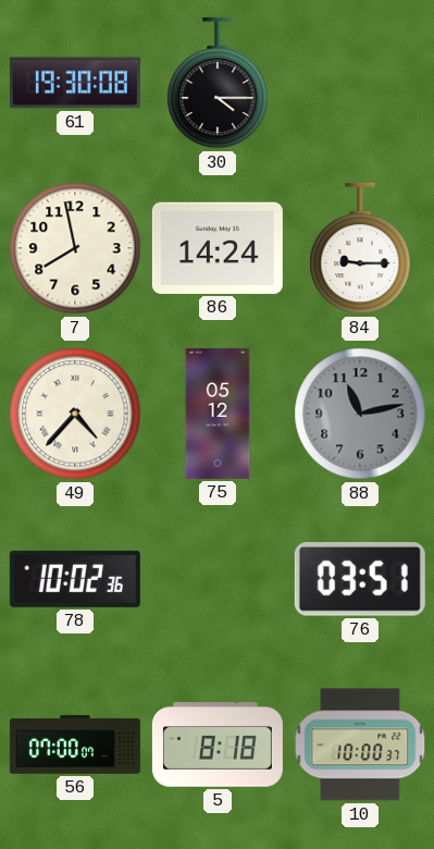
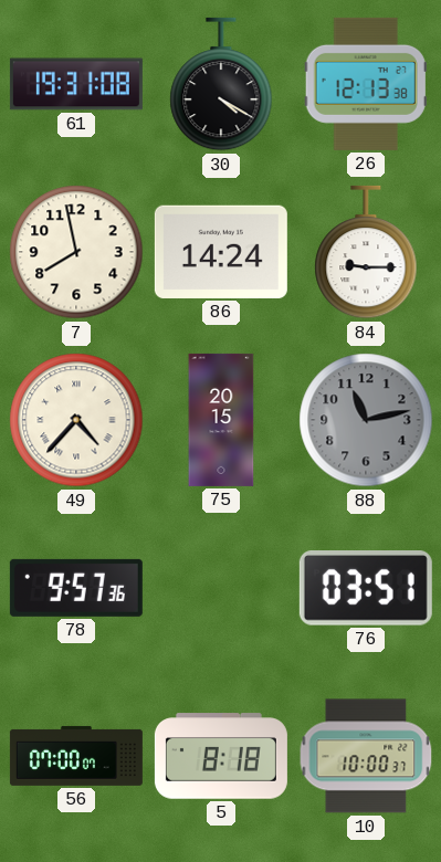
61: 19:30 -> 19:31 (76, 84)
30: 4:15 -> 4:20 (221, 84)
26: none -> 12:13 (366, 84)
75: 05:12 -> 20:15 (221, 420)
78: 10:02 -> 9:57 (76, 588)
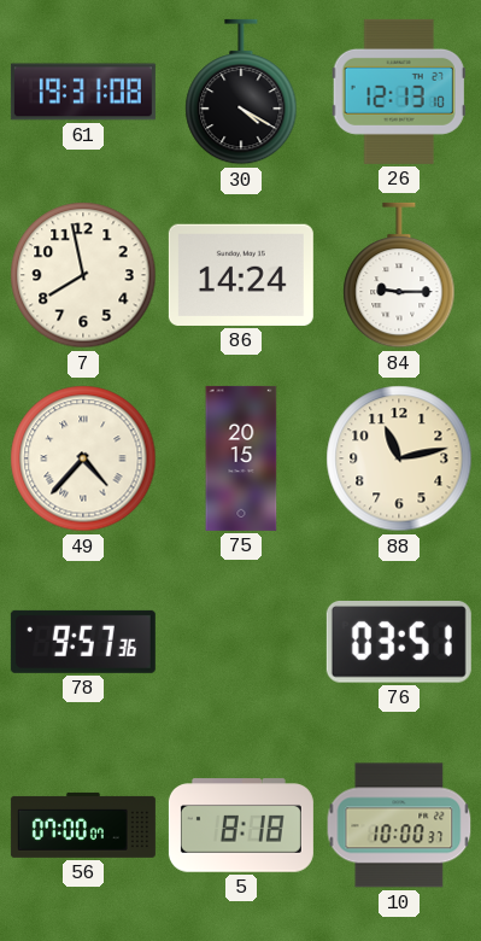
26: 12:13:38 -> 12:13:10 (399, 92)
88 dial: grey -> cream (399, 458)
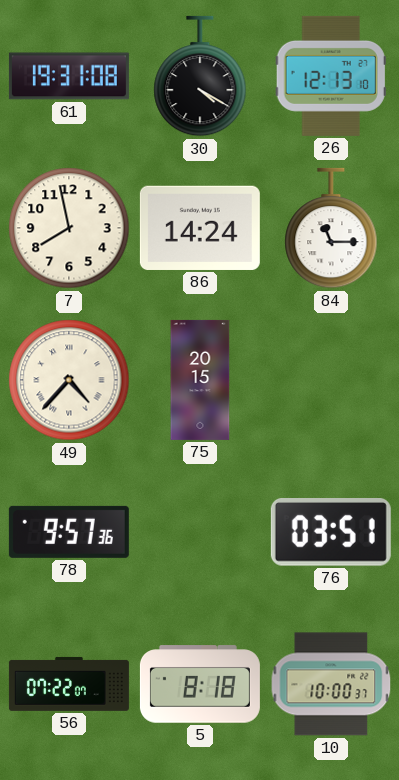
84: 9:15 -> 11:15 (331, 228)
88: 11:13 -> none (399, 458)
56: 07:00 -> 07:22 (69, 684)
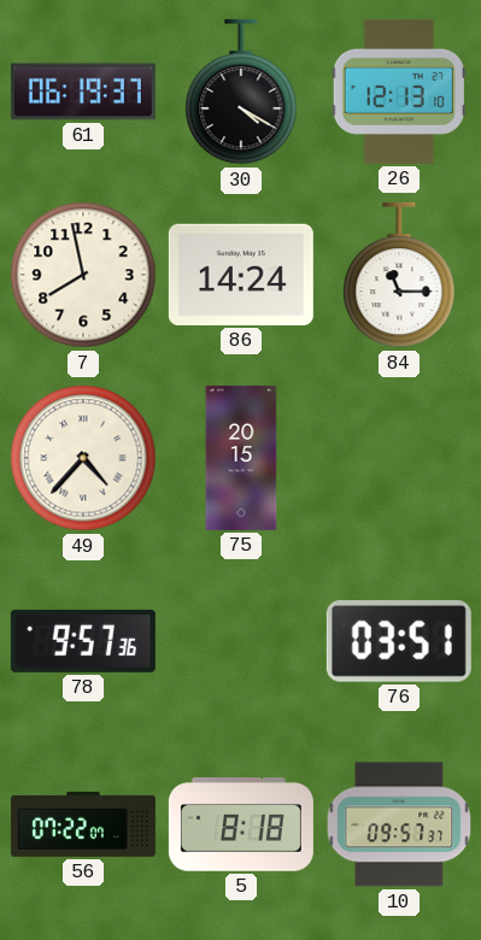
61: 19:31 -> 06:19 (83, 92)
10: 10:00 -> 09:57 (399, 824)
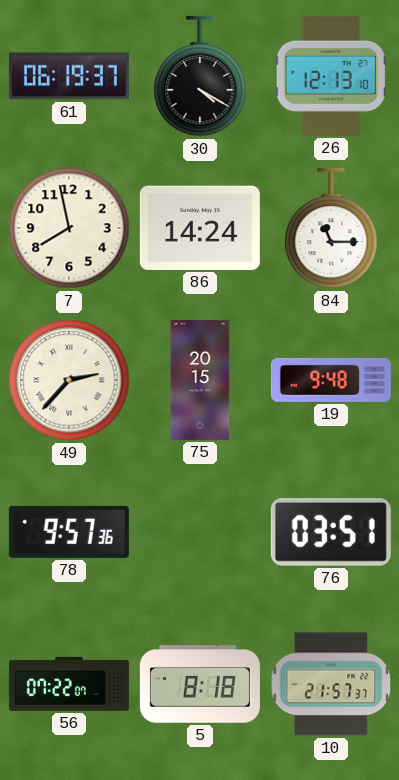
49: 4:37 -> 2:37 (69, 380)
19: none -> 9:48 (331, 380)
10: 09:57 -> 21:57 (331, 684)
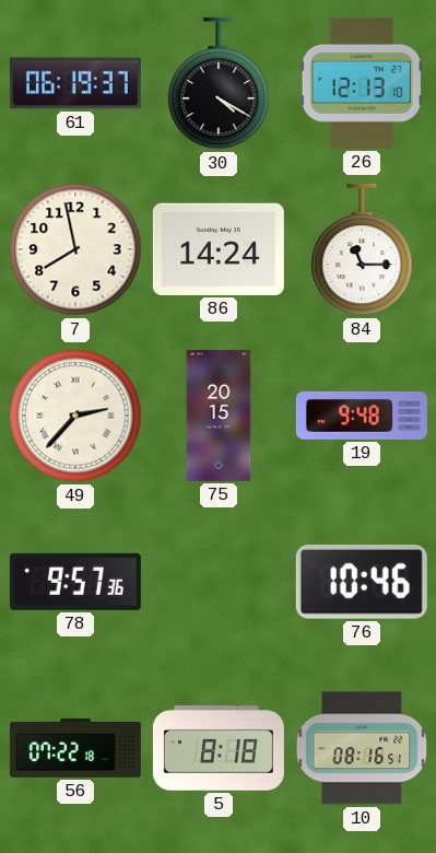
76: 03:51 -> 10:46 (362, 583)
56: 07:22:07 -> 07:22:18 (75, 748)
10: 21:57 -> 08:16 (362, 748)
